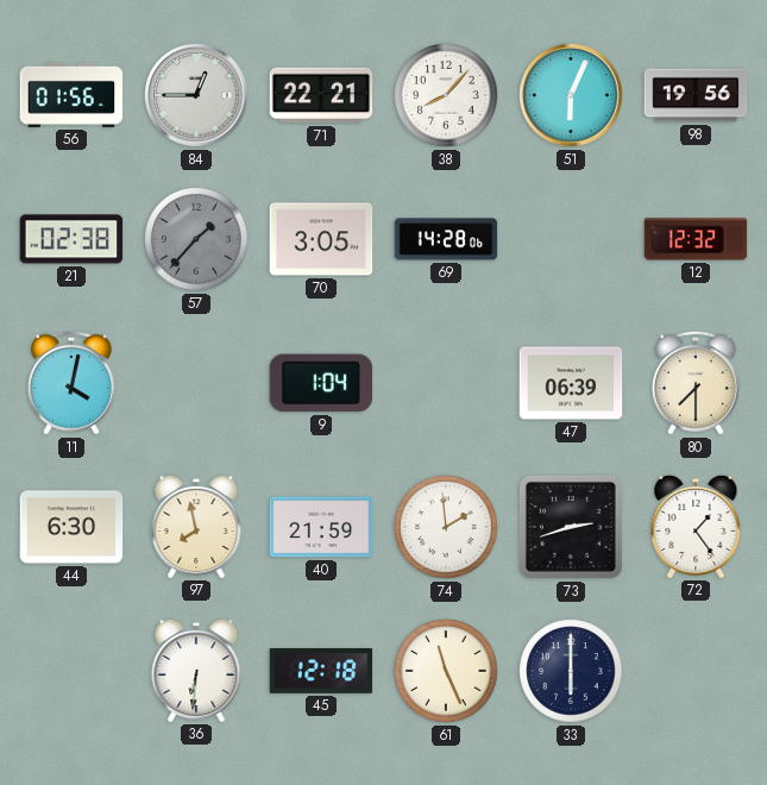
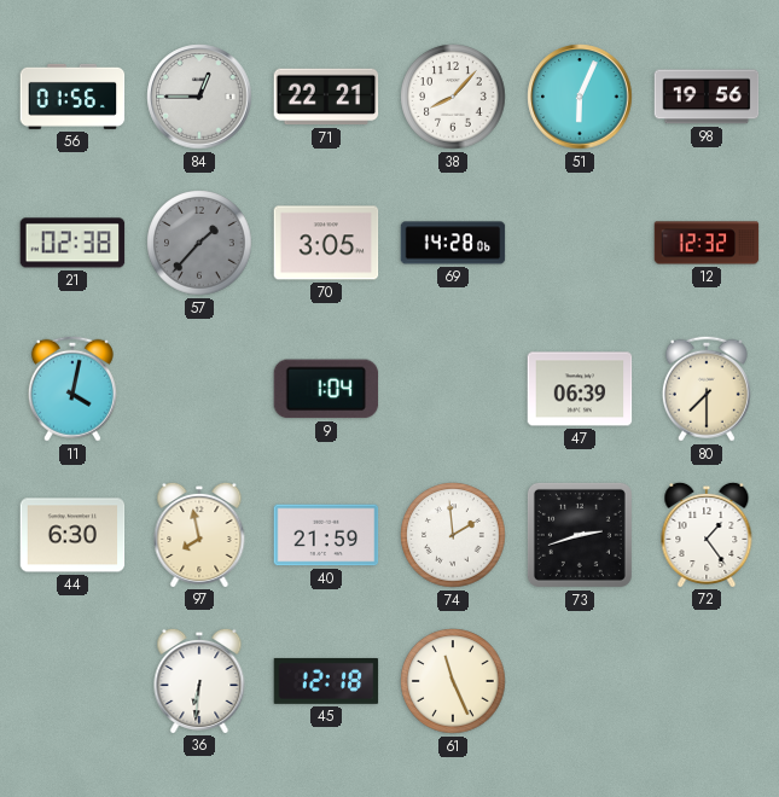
33: 6:00 -> none (571, 671)
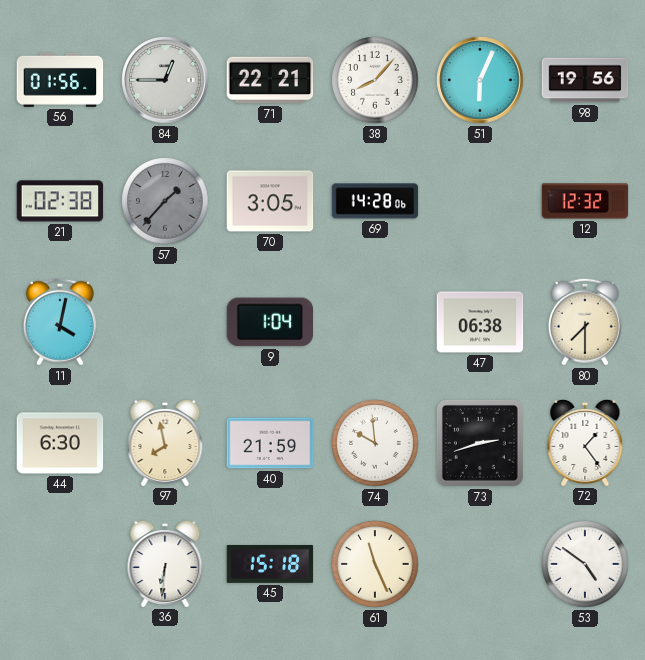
47: 06:39 -> 06:38 (480, 322)
74: 1:59 -> 9:59 (375, 443)
45: 12:18 -> 15:18 (270, 564)
53: none -> 4:51 (585, 564)
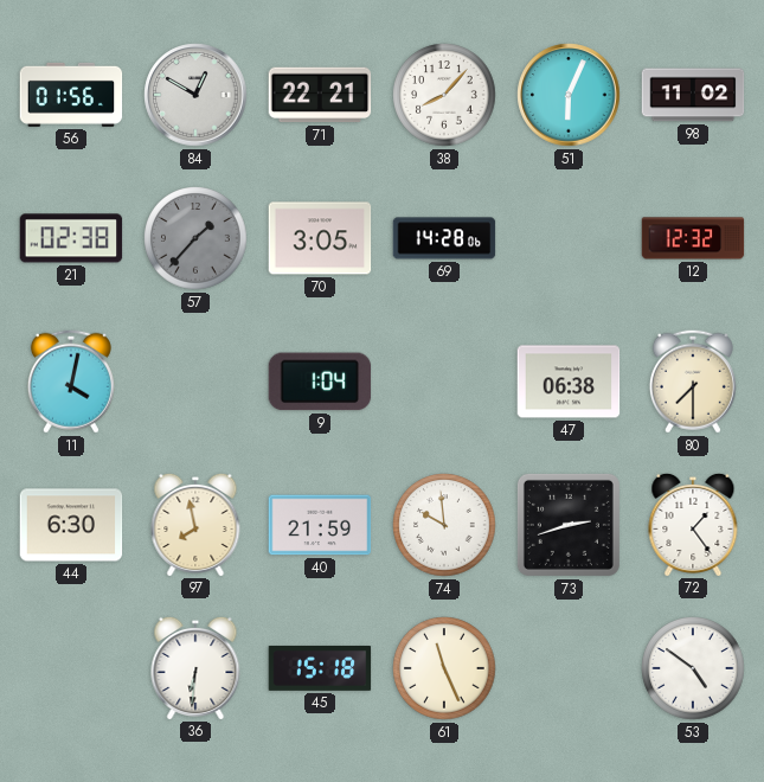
84: 12:45 -> 12:50 (195, 95)
98: 19:56 -> 11:02 (693, 95)
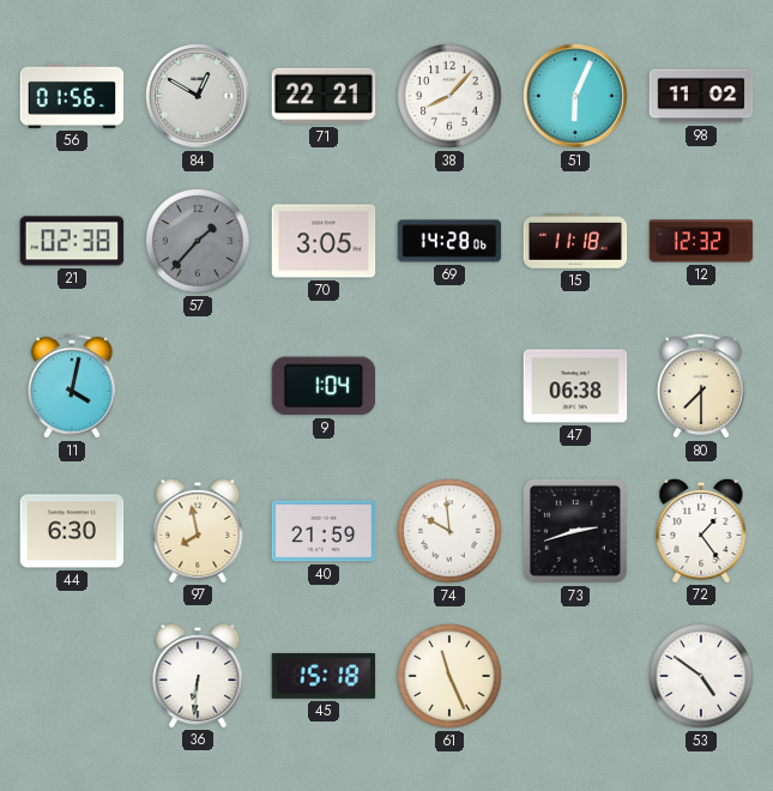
15: none -> 11:18 (575, 241)
